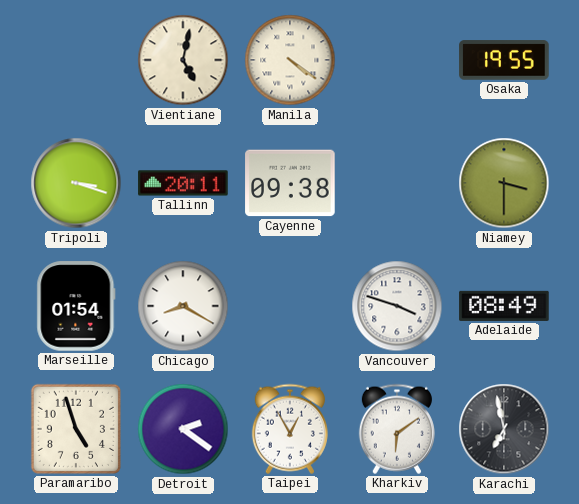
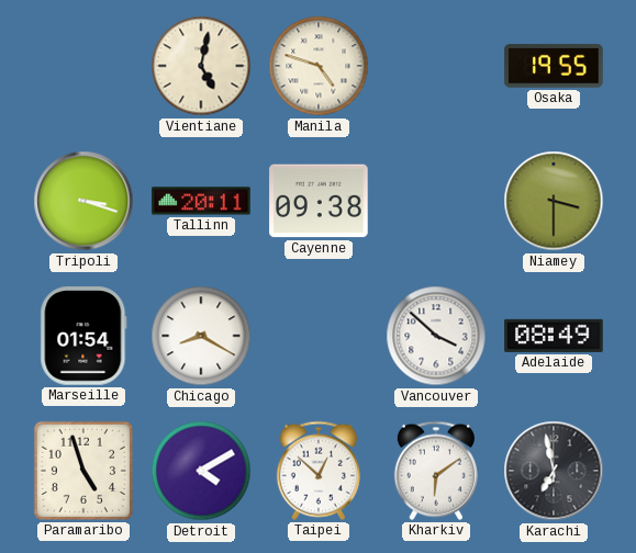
Manila: 4:21 -> 4:48 (319, 66)
Vancouver: 3:48 -> 3:52 (436, 336)
Detroit: 2:21 -> 4:10 (201, 471)
Taipei: 12:55 -> 12:52 (319, 471)
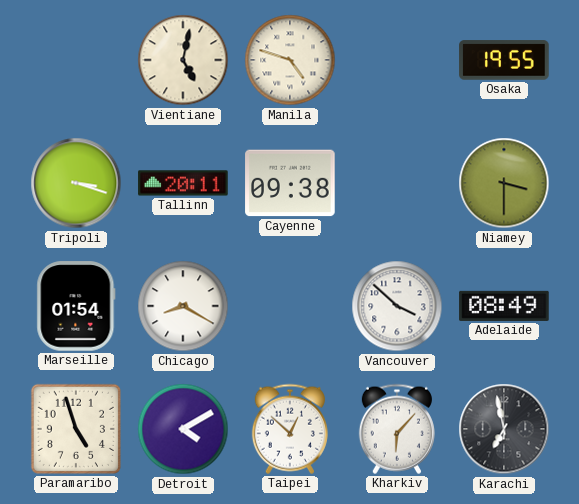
Kharkiv: 6:09 -> 6:07 (397, 429)
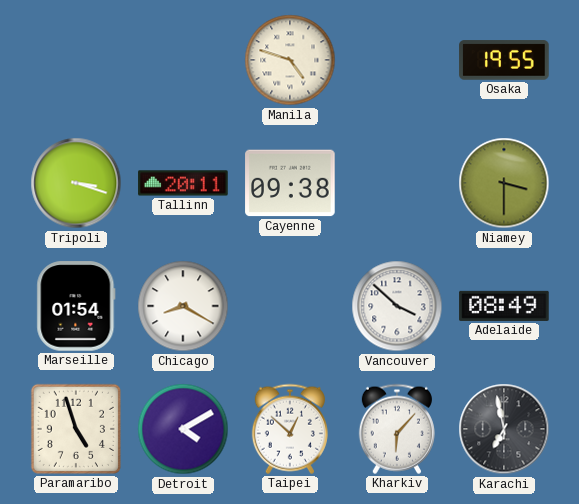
Vientiane: 5:02 -> none (183, 60)
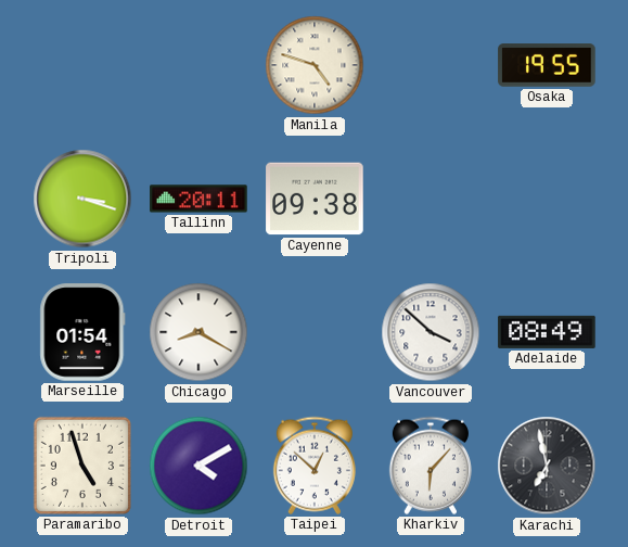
Niamey: 3:30 -> none (504, 183)
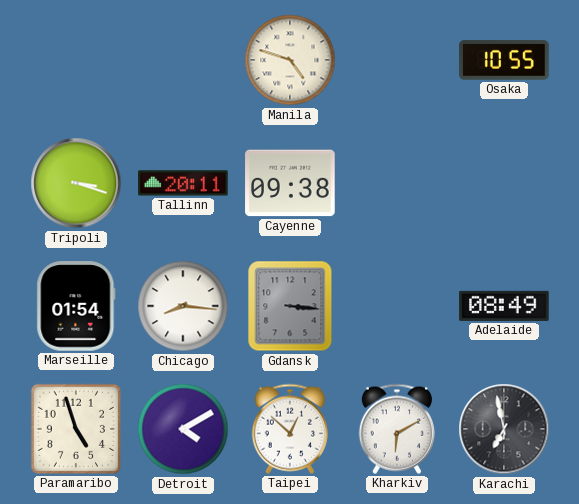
Osaka: 19:55 -> 10:55 (504, 60)
Chicago: 8:20 -> 8:16 (183, 306)
Gdansk: none -> 3:16 (290, 306)
Vancouver: 3:52 -> none (431, 332)
Kharkiv: 6:07 -> 6:10 (397, 429)
